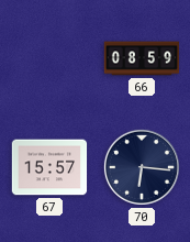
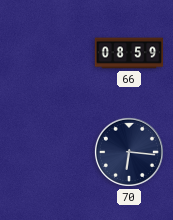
67: 15:57 -> none (49, 167)
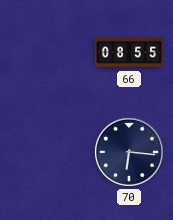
66: 08:59 -> 08:55 (129, 53)
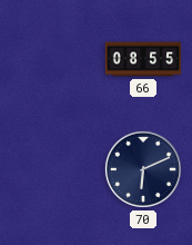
70: 6:16 -> 6:11 (143, 169)
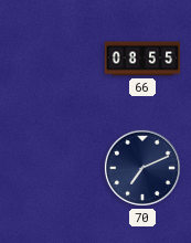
70: 6:11 -> 7:11 (142, 168)
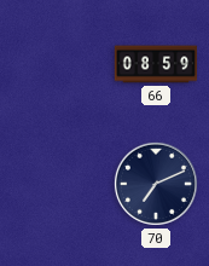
66: 08:55 -> 08:59 (156, 64)
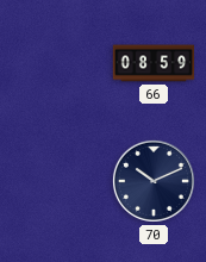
70: 7:11 -> 10:11 (154, 181)
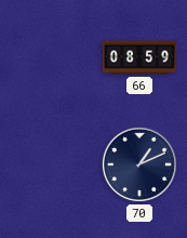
70: 10:11 -> 1:11 (139, 164)
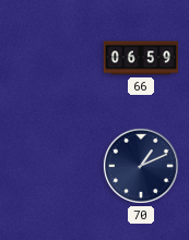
66: 08:59 -> 06:59 (141, 58)
